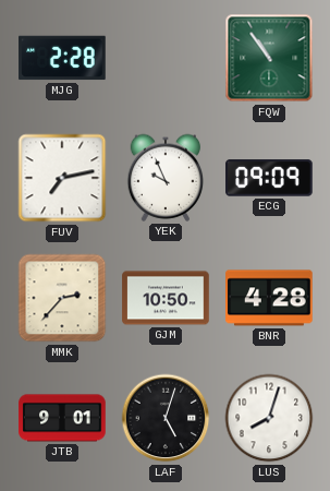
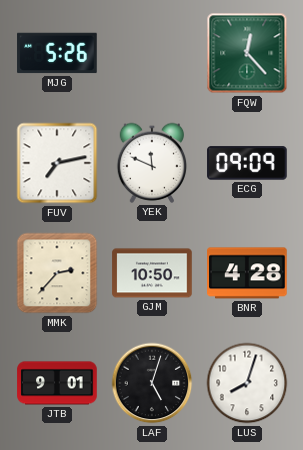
MJG: 2:28 -> 5:26 (57, 53)
FQW: 10:54 -> 12:23 (247, 53)
YEK: 9:56 -> 11:49 (152, 163)
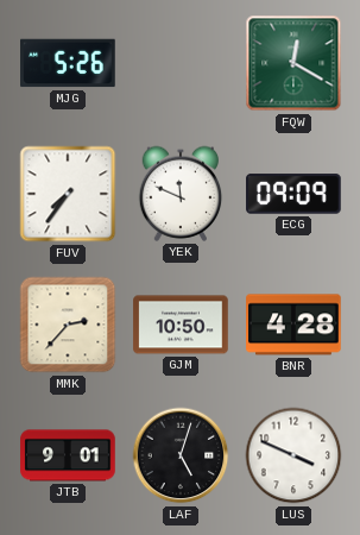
FQW: 12:23 -> 12:20 (293, 63)
FUV: 7:13 -> 7:36 (68, 194)
LUS: 8:03 -> 3:49 (293, 455)
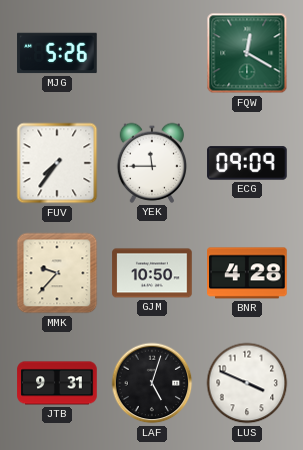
YEK: 11:49 -> 11:45 (152, 163)
MMK: 2:37 -> 9:37 (57, 273)
JTB: 9:01 -> 9:31 (57, 383)
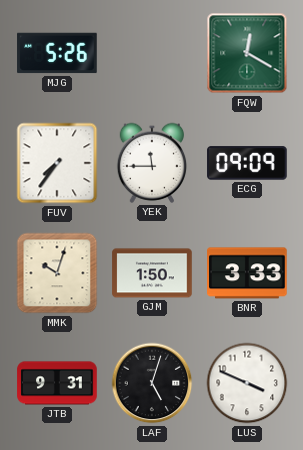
MMK: 9:37 -> 10:03 (57, 273)
GJM: 10:50 -> 1:50 (152, 273)
BNR: 4:28 -> 3:33 (247, 273)
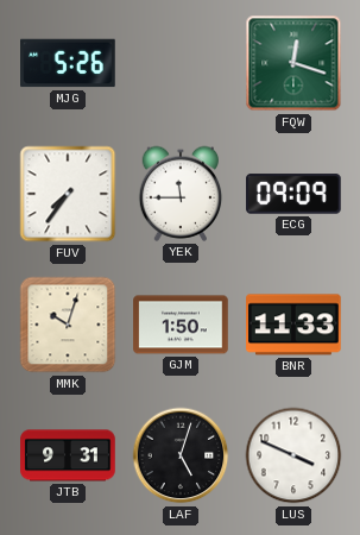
FQW: 12:20 -> 12:18 (293, 63)
BNR: 3:33 -> 11:33 (293, 325)
